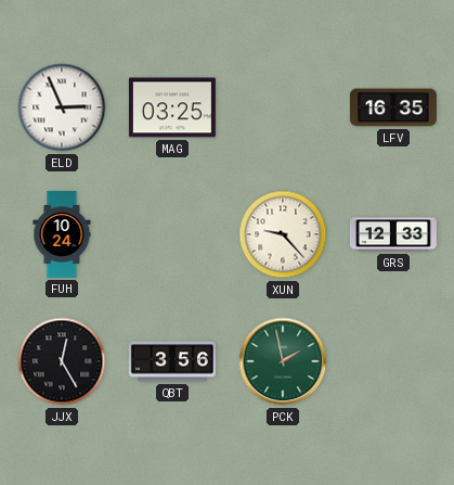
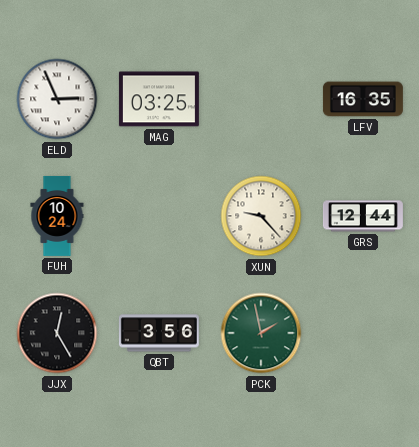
GRS: 12:33 -> 12:44 (363, 216)
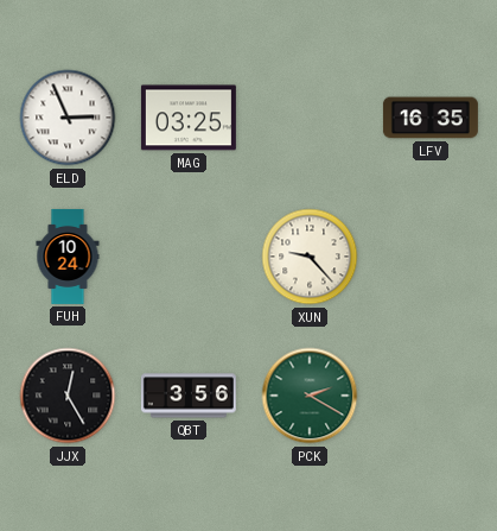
GRS: 12:44 -> none (363, 216)
PCK: 1:58 -> 2:20 (310, 396)
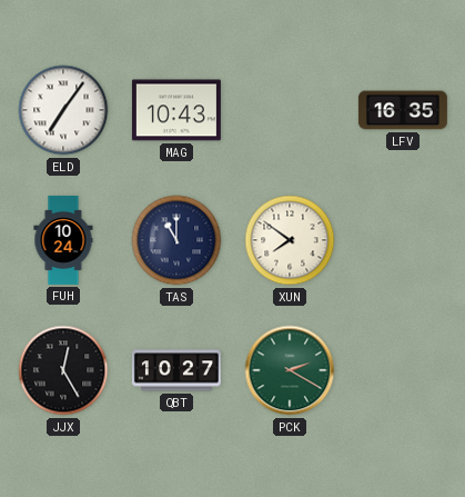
ELD: 2:56 -> 7:06 (63, 110)
MAG: 03:25 -> 10:43 (176, 110)
TAS: none -> 11:00 (176, 240)
XUN: 9:23 -> 7:51 (290, 240)
QBT: 3:56 -> 10:27 (176, 370)
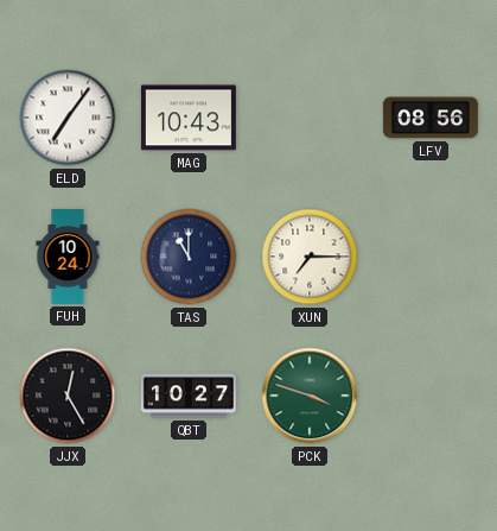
LFV: 16:35 -> 08:56 (431, 118)
XUN: 7:51 -> 7:15 (310, 257)
PCK: 2:20 -> 3:48 (310, 396)
